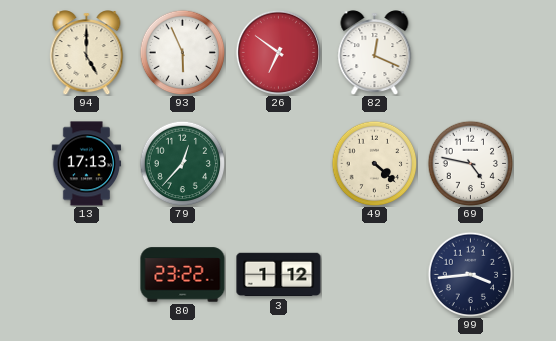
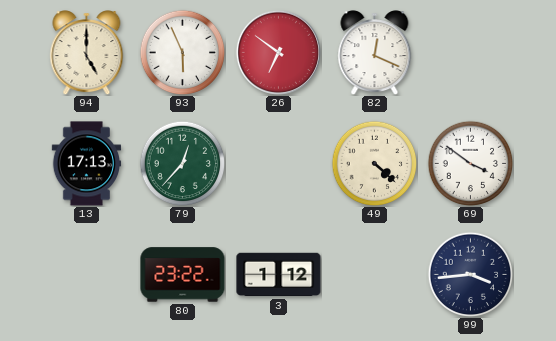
69: 4:47 -> 3:51 (470, 163)
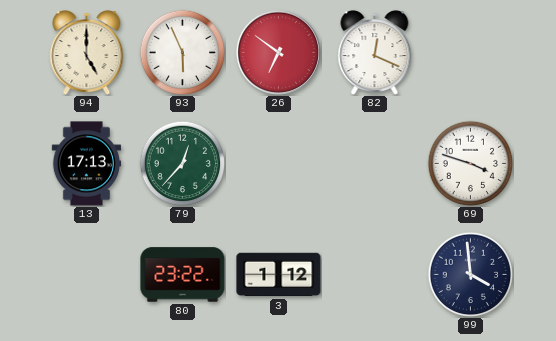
49: 4:22 -> none (374, 163)
69: 3:51 -> 3:48 (470, 163)
99: 3:44 -> 3:59 (470, 274)
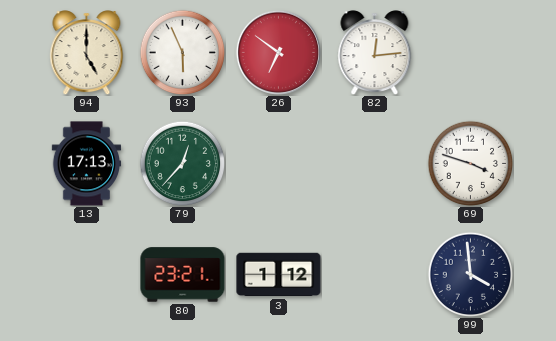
82: 12:19 -> 12:14 (375, 53)
80: 23:22 -> 23:21 (183, 275)
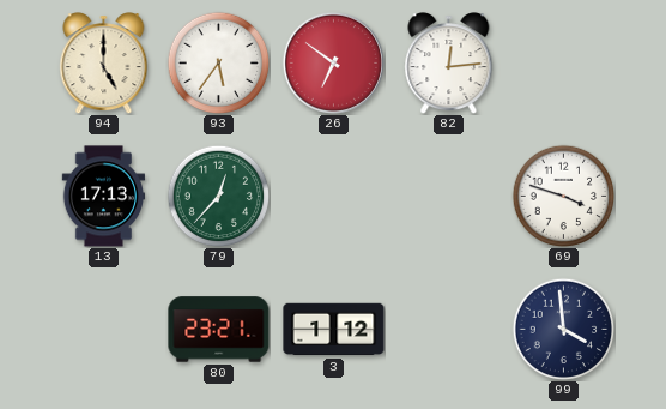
93: 5:56 -> 5:36 (218, 62)
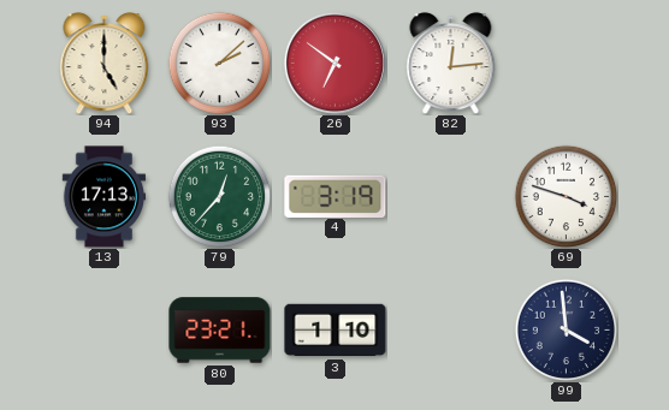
93: 5:36 -> 2:08 (219, 63)
4: none -> 3:19 (336, 196)
3: 1:12 -> 1:10 (336, 331)
